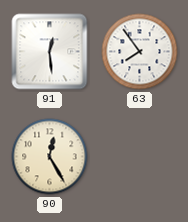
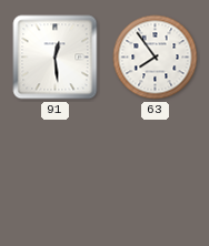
90: 12:25 -> none (50, 157)
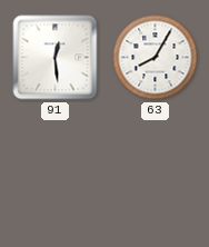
63: 7:54 -> 8:05 (156, 58)
